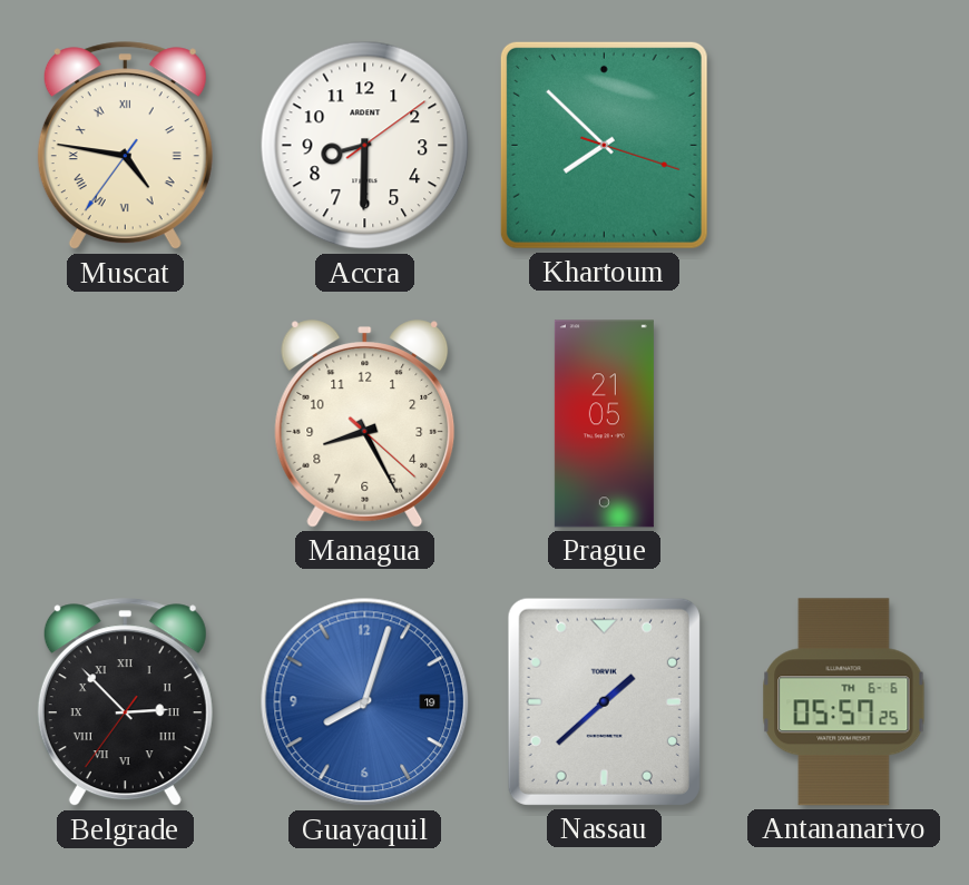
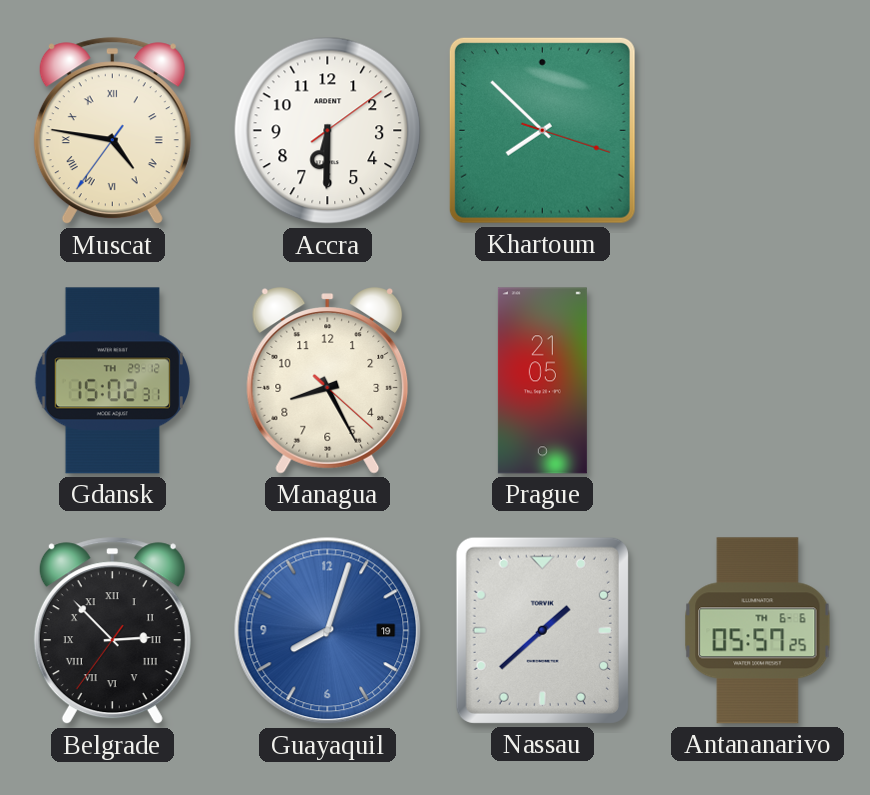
Accra: 8:30 -> 6:30 (328, 131)
Gdansk: none -> 15:02 (112, 381)
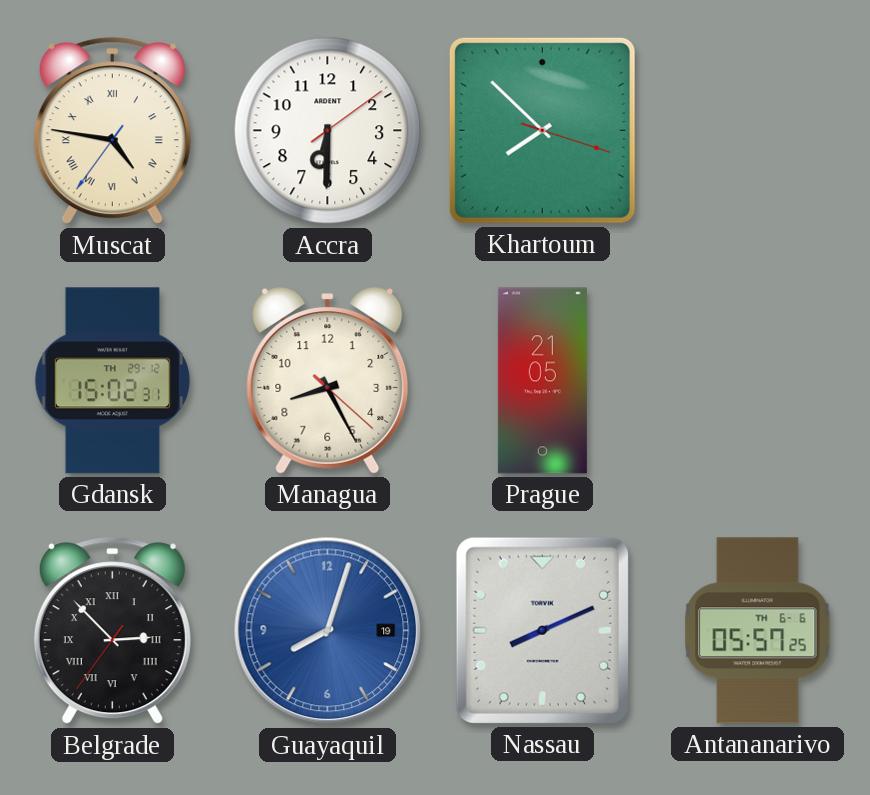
Nassau: 1:38 -> 8:11 (542, 630)
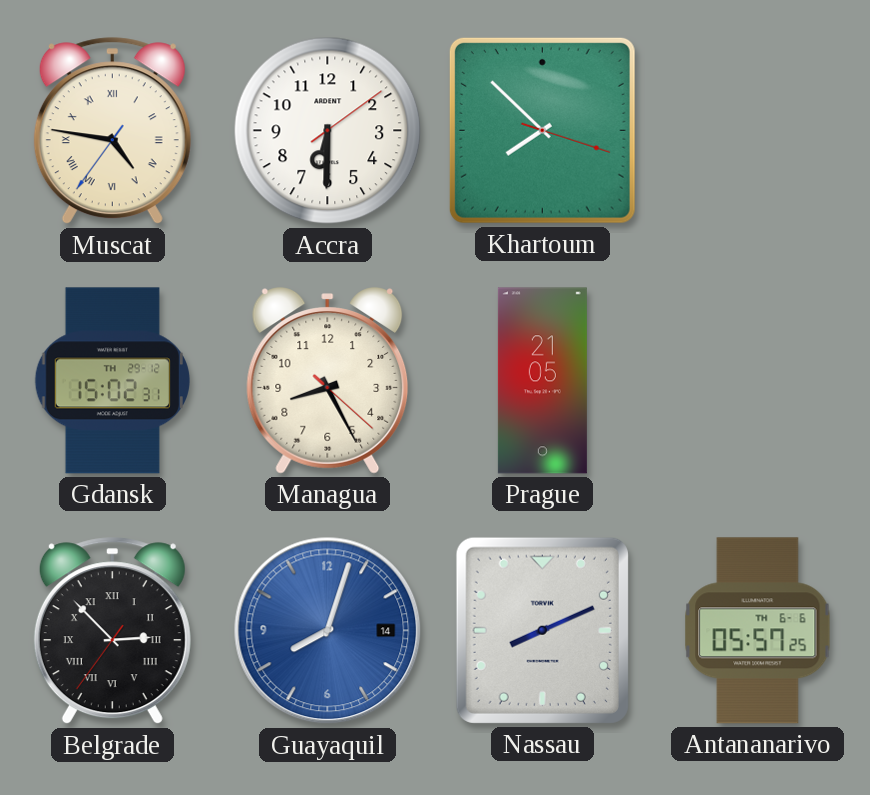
Guayaquil date: 19 -> 14 (328, 631)
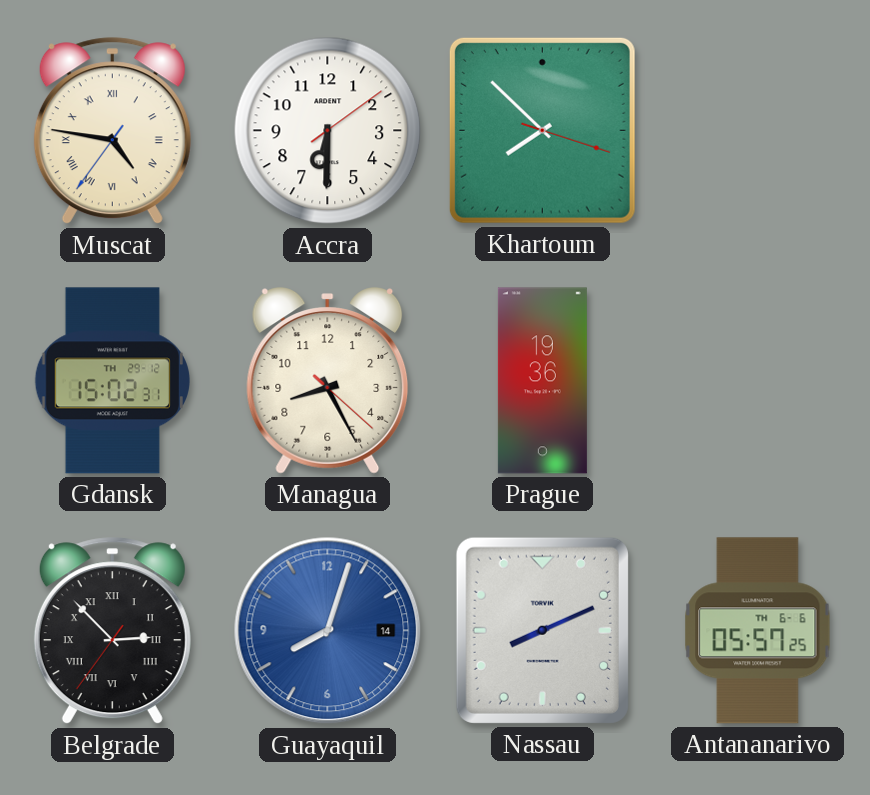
Prague: 21:05 -> 19:36 (542, 381)
